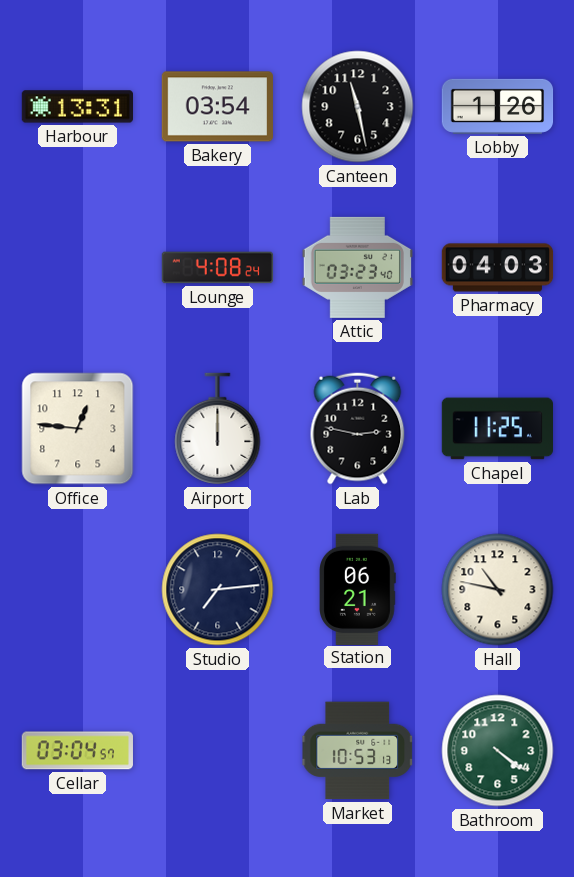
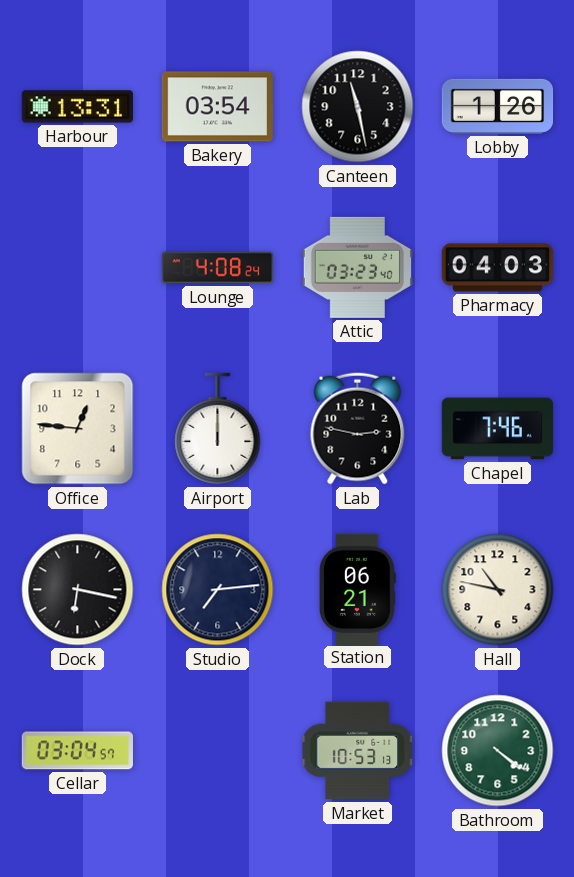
Chapel: 11:25 -> 7:46 (497, 429)
Dock: none -> 6:17 (78, 590)
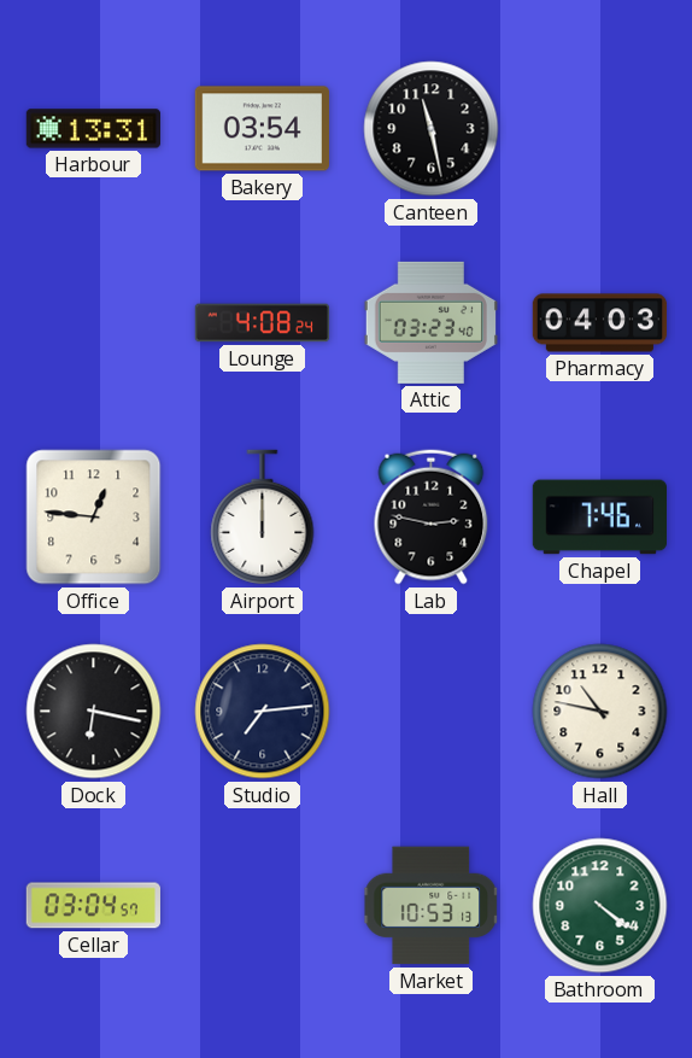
Lobby: 1:26 -> none (498, 106)
Station: 06:21 -> none (358, 589)
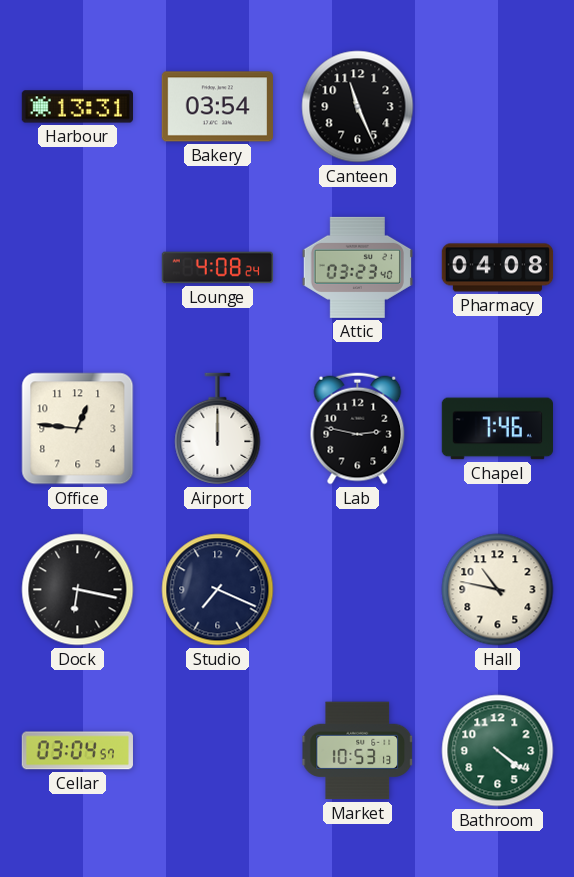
Canteen: 11:28 -> 11:26 (358, 107)
Pharmacy: 04:03 -> 04:08 (498, 268)
Studio: 7:14 -> 7:19 (218, 590)
